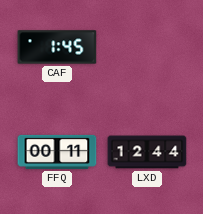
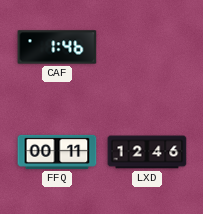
CAF: 1:45 -> 1:46 (57, 47)
LXD: 12:44 -> 12:46 (147, 152)
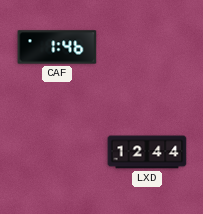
FFQ: 00:11 -> none (57, 152)
LXD: 12:46 -> 12:44 (147, 152)
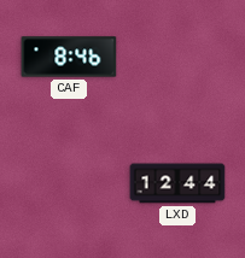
CAF: 1:46 -> 8:46 (69, 57)
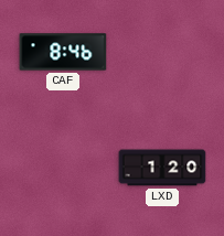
LXD: 12:44 -> 1:20 (162, 168)
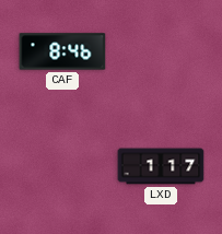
LXD: 1:20 -> 1:17 (161, 166)
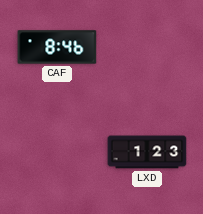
LXD: 1:17 -> 1:23 (147, 152)
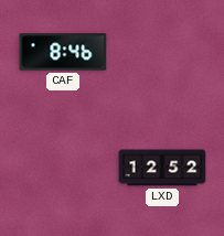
LXD: 1:23 -> 12:52 (162, 168)
